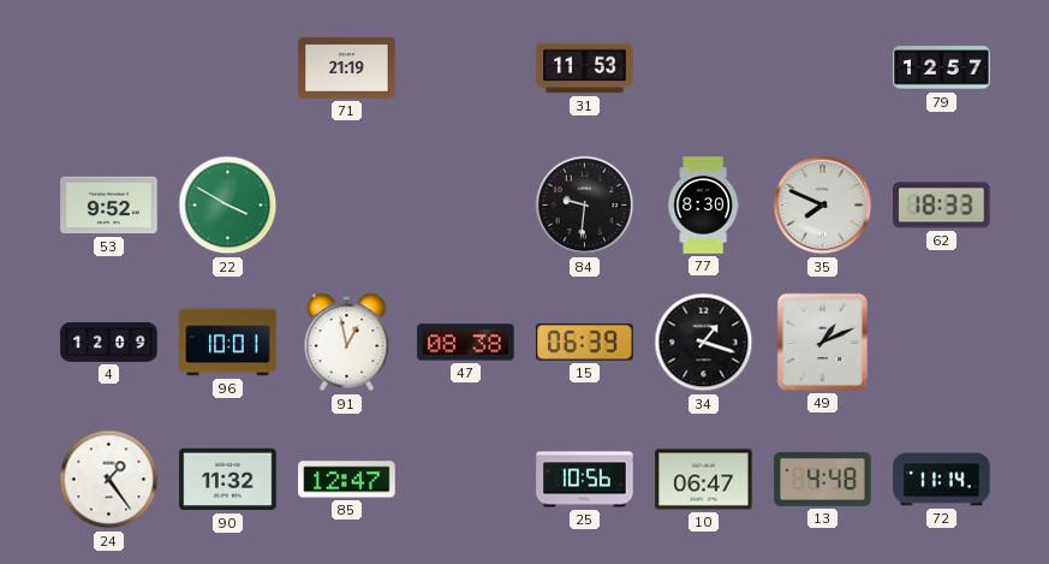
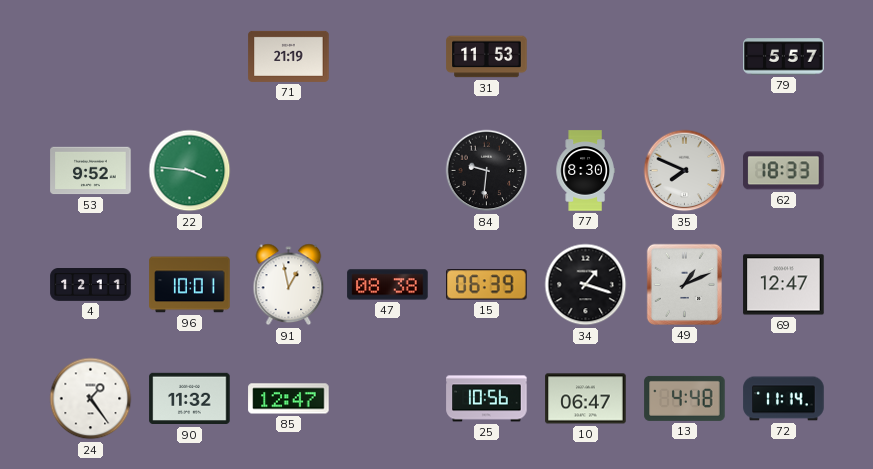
79: 12:57 -> 5:57 (784, 57)
22: 3:50 -> 3:46 (190, 171)
4: 12:09 -> 12:11 (91, 285)
69: none -> 12:47 (784, 285)
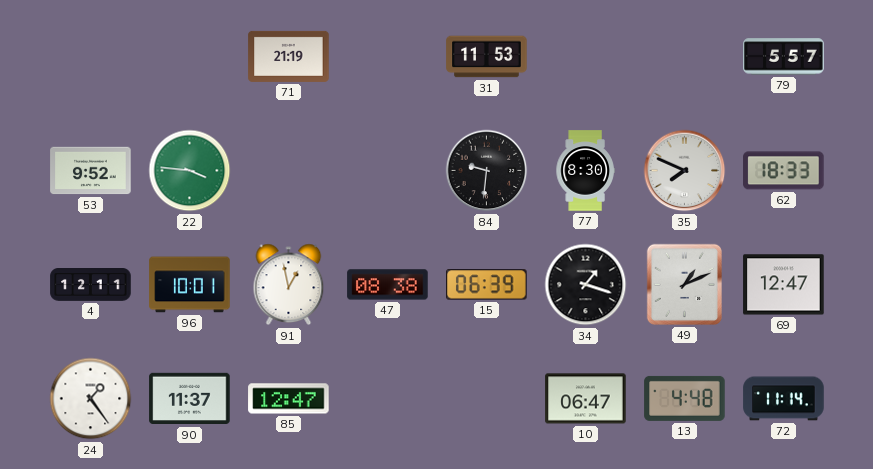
90: 11:32 -> 11:37 (190, 399)
25: 10:56 -> none (487, 399)
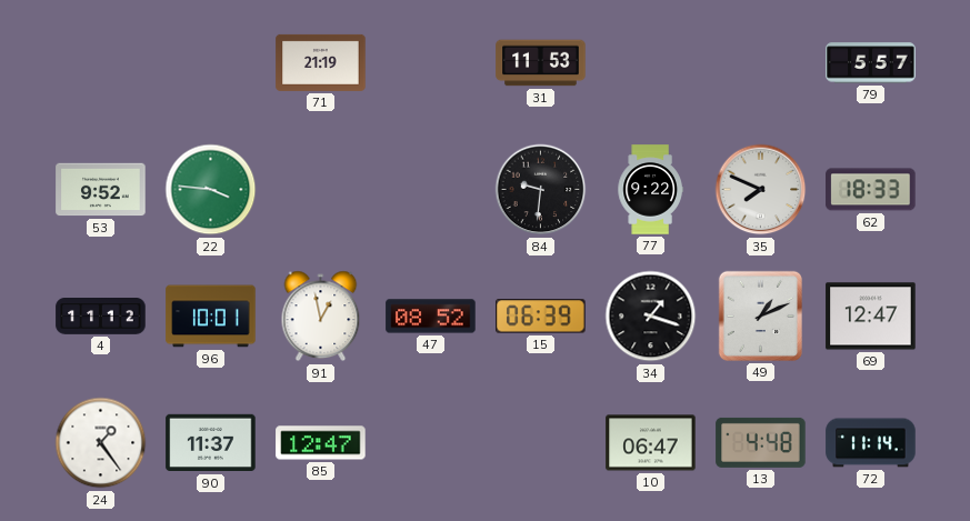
77: 8:30 -> 9:22 (650, 190)
4: 12:11 -> 11:12 (101, 317)
47: 08:38 -> 08:52 (431, 317)
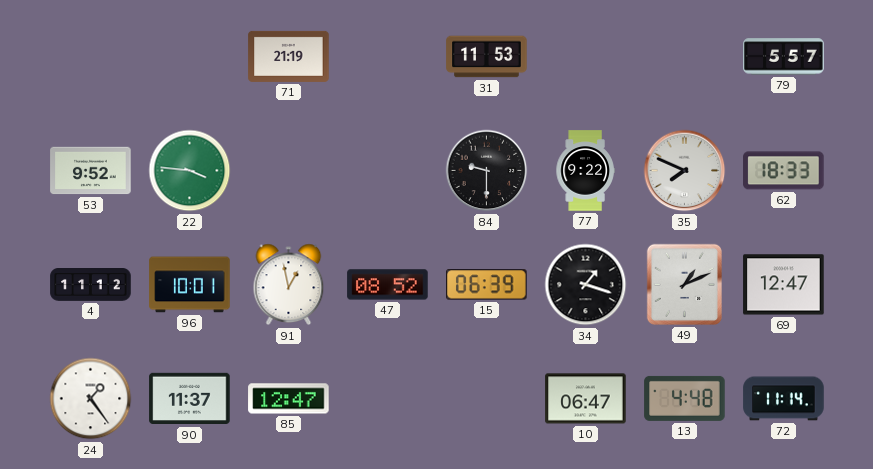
84: 9:31 -> 9:30 (487, 171)
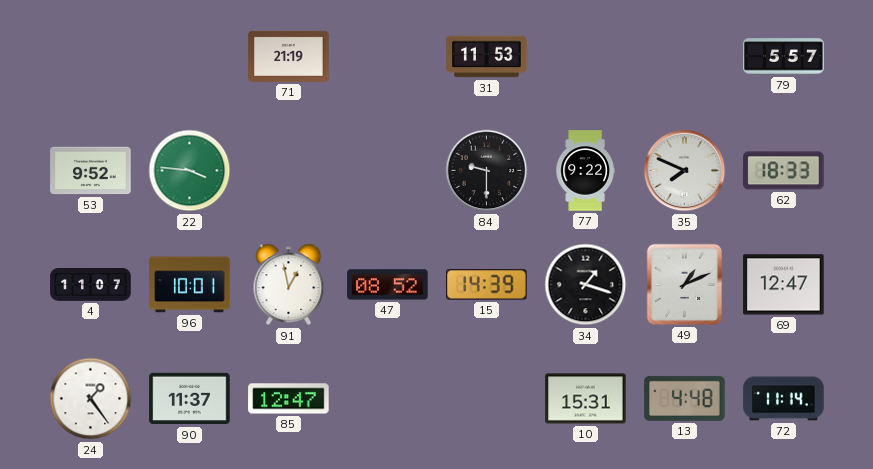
4: 11:12 -> 11:07 (91, 285)
15: 06:39 -> 14:39 (487, 285)
10: 06:47 -> 15:31 (586, 399)
